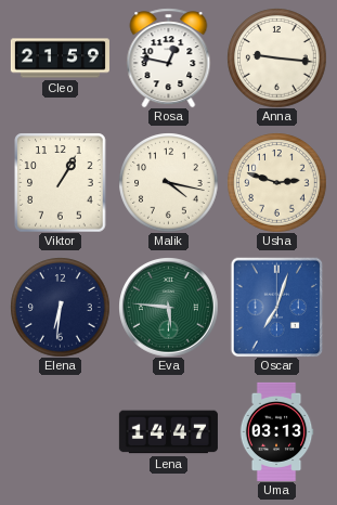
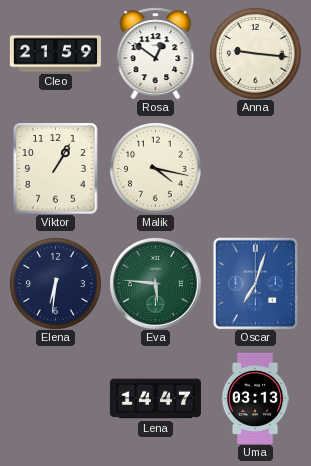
Rosa: 12:47 -> 12:51 (156, 53)
Usha: 2:48 -> none (276, 182)
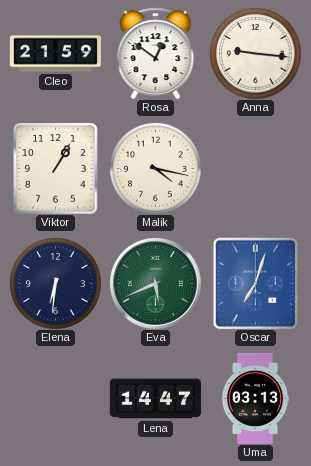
Eva: 5:46 -> 5:41 (156, 284)
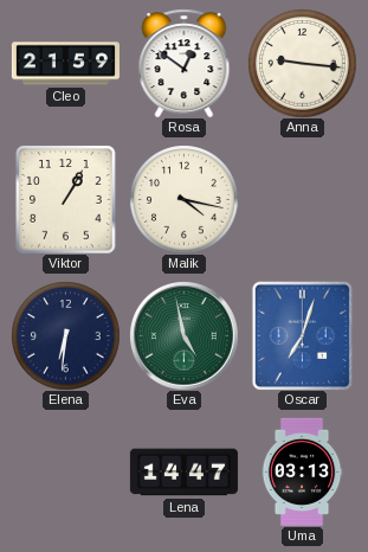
Eva: 5:41 -> 4:58 (185, 336)
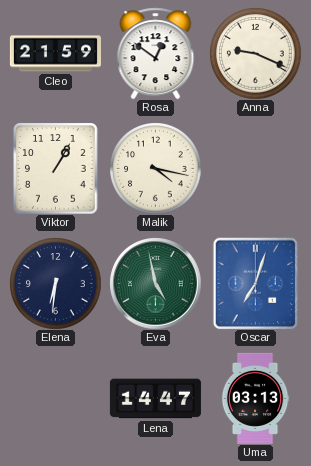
Anna: 9:16 -> 9:19 (255, 53)
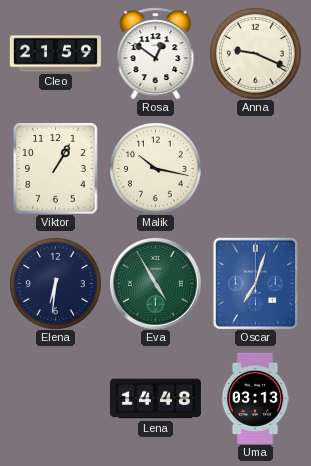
Malik: 4:17 -> 10:17 (155, 168)
Eva: 4:58 -> 4:55 (156, 284)
Lena: 14:47 -> 14:48 (155, 399)
